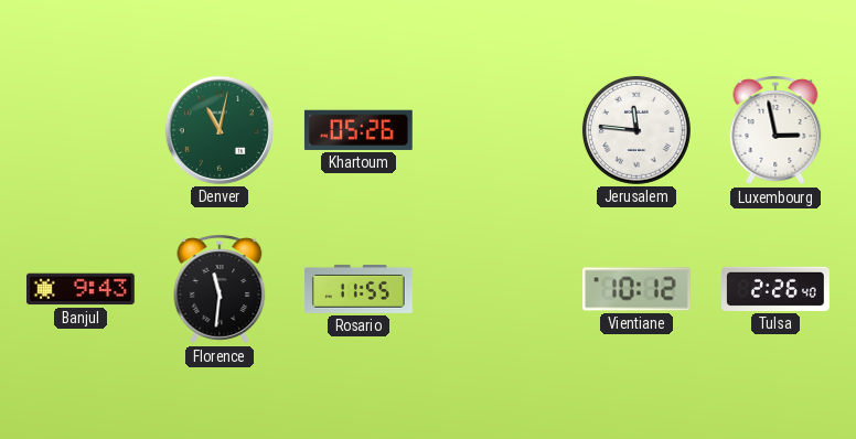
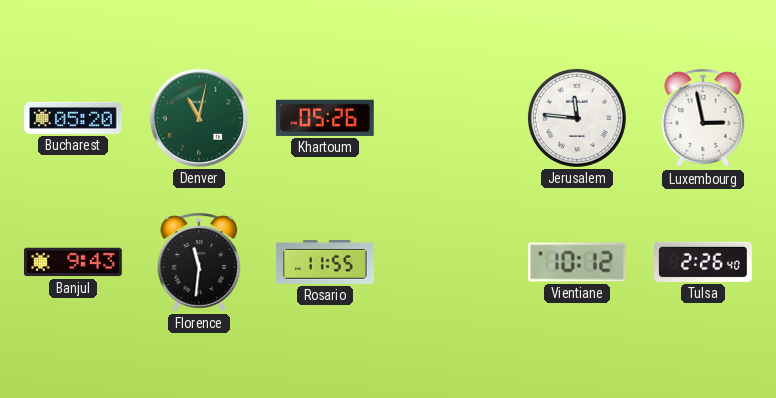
Bucharest: none -> 05:20 (74, 118)
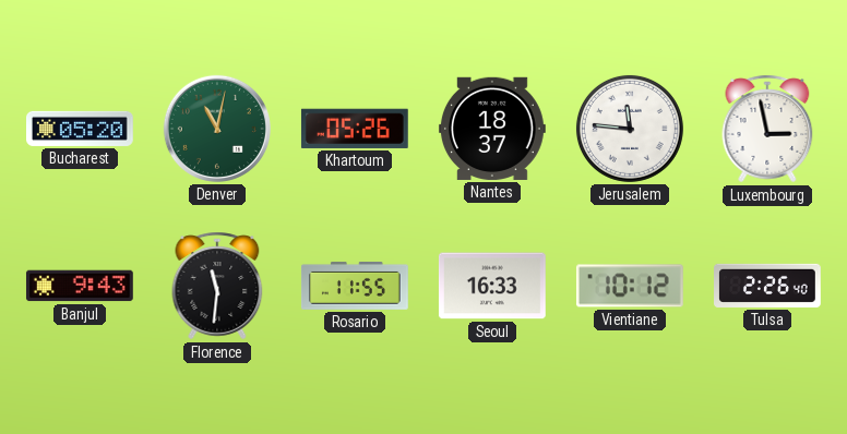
Nantes: none -> 18:37 (492, 129)
Seoul: none -> 16:33 (492, 286)
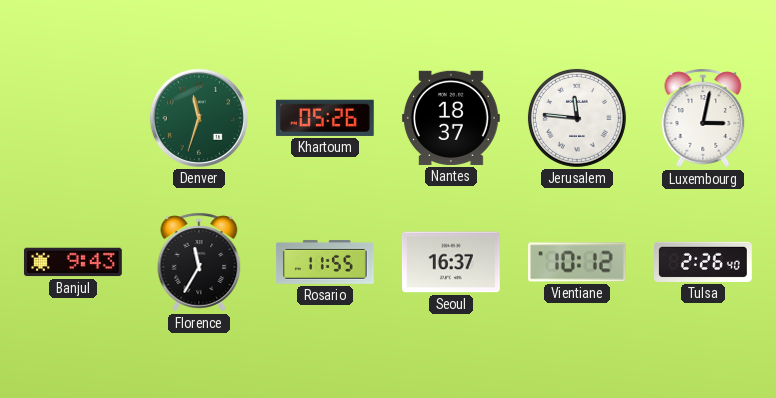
Bucharest: 05:20 -> none (81, 129)
Denver: 11:02 -> 11:33 (199, 118)
Luxembourg: 2:58 -> 3:02 (703, 118)
Florence: 11:31 -> 11:35 (199, 262)
Seoul: 16:33 -> 16:37 (451, 262)
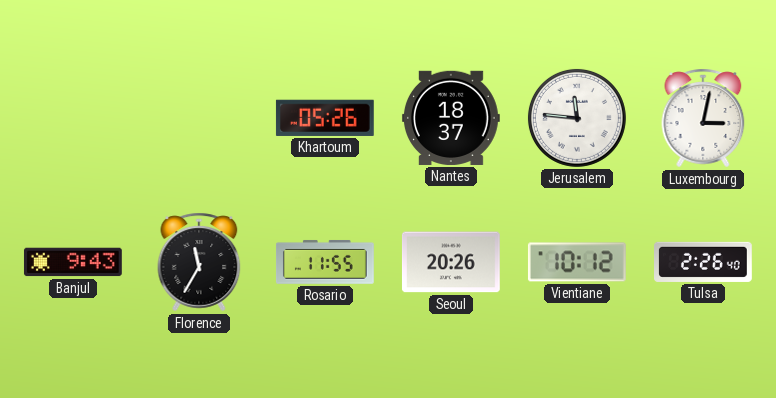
Denver: 11:33 -> none (199, 118)
Seoul: 16:37 -> 20:26 (451, 262)
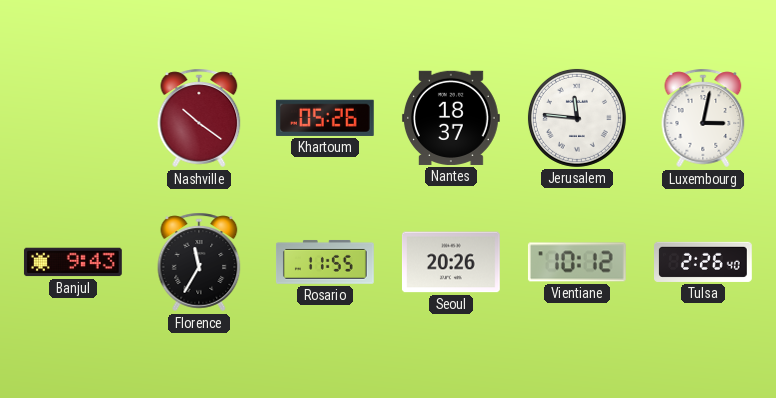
Nashville: none -> 10:21 (199, 118)
